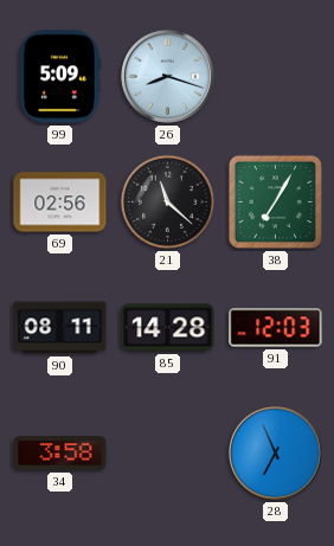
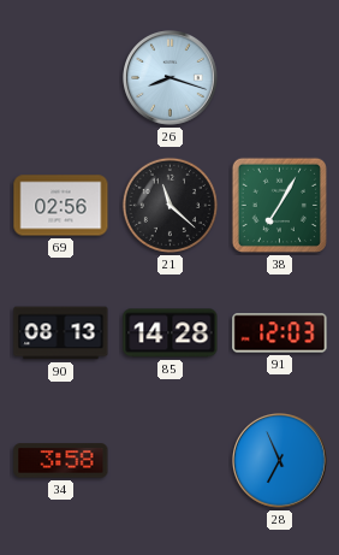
99: 5:09 -> none (59, 77)
90: 08:11 -> 08:13 (61, 333)
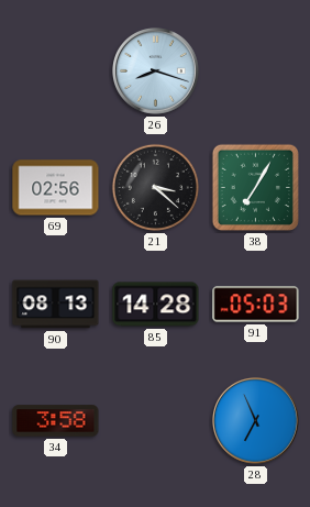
21: 11:22 -> 3:22 (155, 187)
91: 12:03 -> 05:03 (256, 305)
